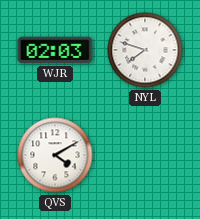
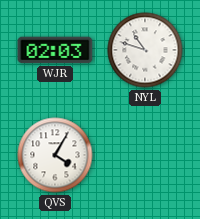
NYL: 7:48 -> 10:48 (145, 50)
QVS: 4:10 -> 4:05 (55, 155)
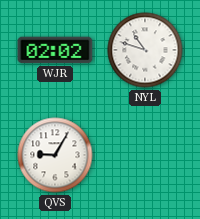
WJR: 02:03 -> 02:02 (55, 50)
QVS: 4:05 -> 9:05 (55, 155)
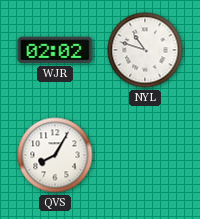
QVS: 9:05 -> 8:05 (55, 155)
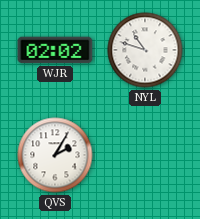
QVS: 8:05 -> 2:05 (55, 155)
